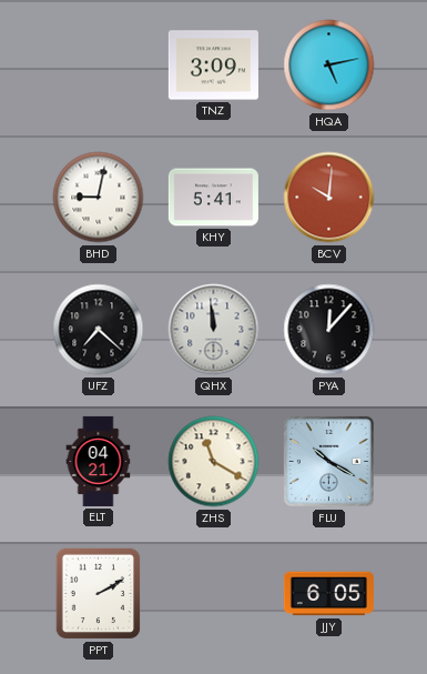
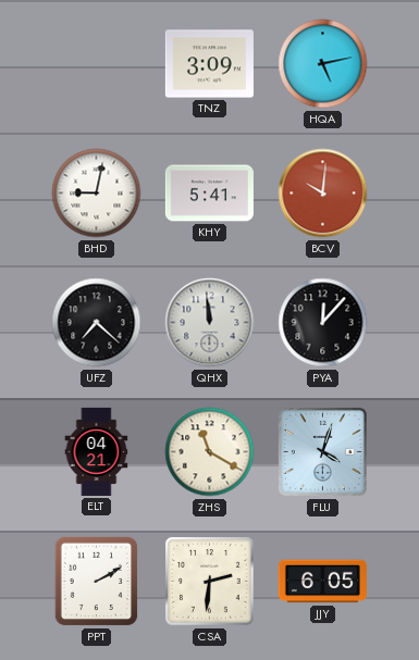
FLU: 10:20 -> 4:03 (322, 451)
CSA: none -> 2:31 (210, 582)
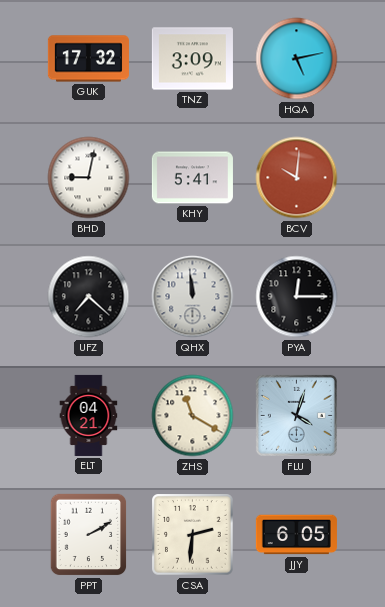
GUK: none -> 17:32 (88, 59)
PYA: 12:07 -> 12:15 (297, 297)
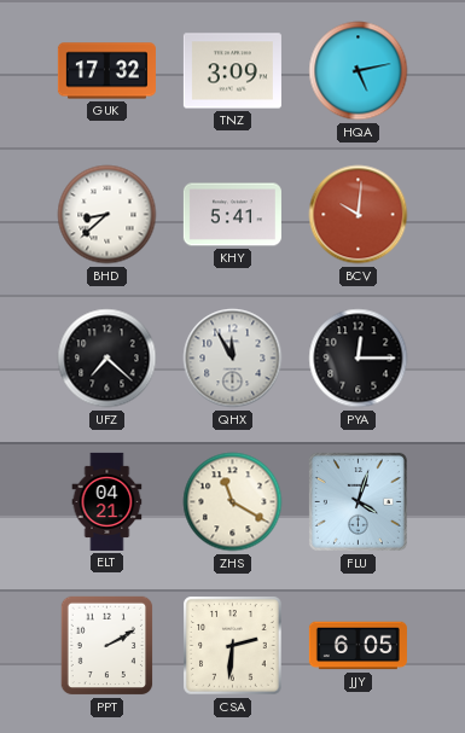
BHD: 9:02 -> 8:38 (107, 215)
QHX: 11:59 -> 11:55 (233, 359)
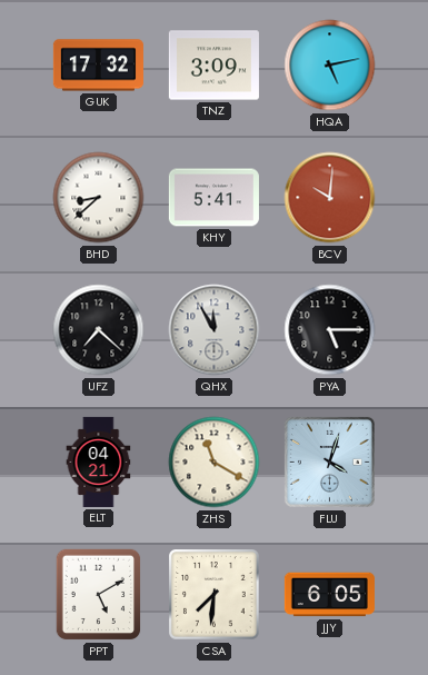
PYA: 12:15 -> 5:15 (330, 330)
PPT: 2:10 -> 5:10 (99, 595)
CSA: 2:31 -> 7:31 (215, 595)
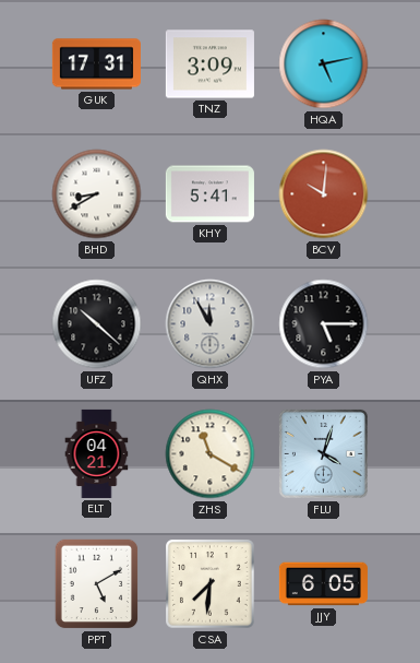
GUK: 17:32 -> 17:31 (96, 64)
BHD: 8:38 -> 8:40 (97, 194)
UFZ: 7:22 -> 10:22 (97, 324)
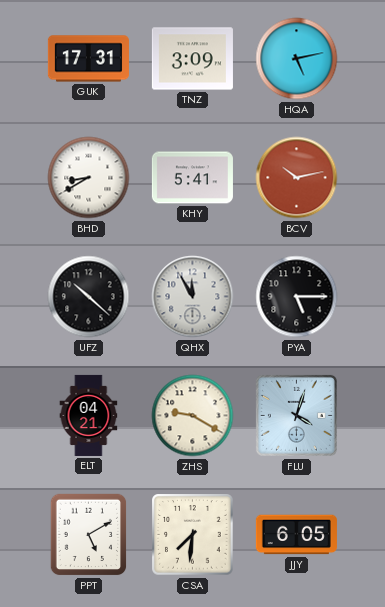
BCV: 10:01 -> 10:13 (297, 178)
ZHS: 11:20 -> 9:20 (193, 416)
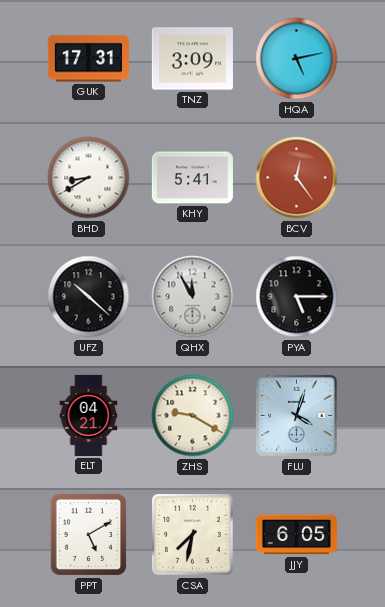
BCV: 10:13 -> 12:24 (297, 178)
CSA: 7:31 -> 7:32 (193, 535)
